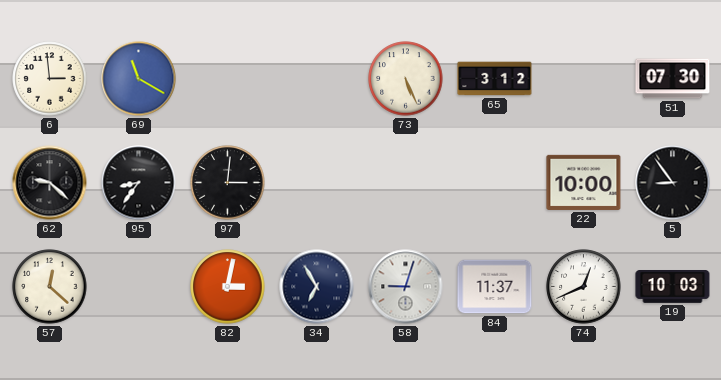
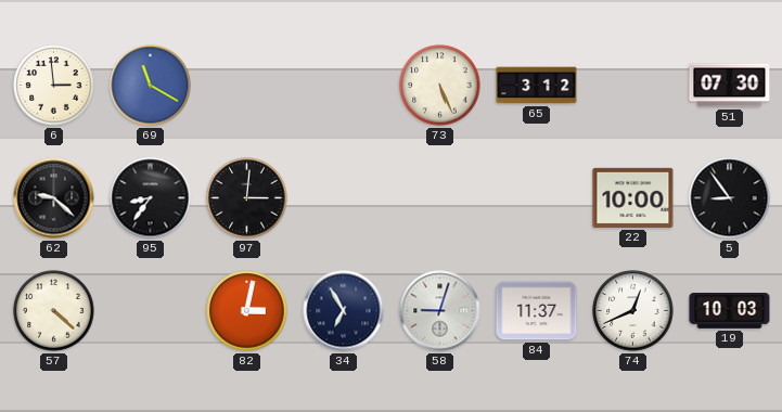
57: 12:22 -> 4:22 (54, 311)
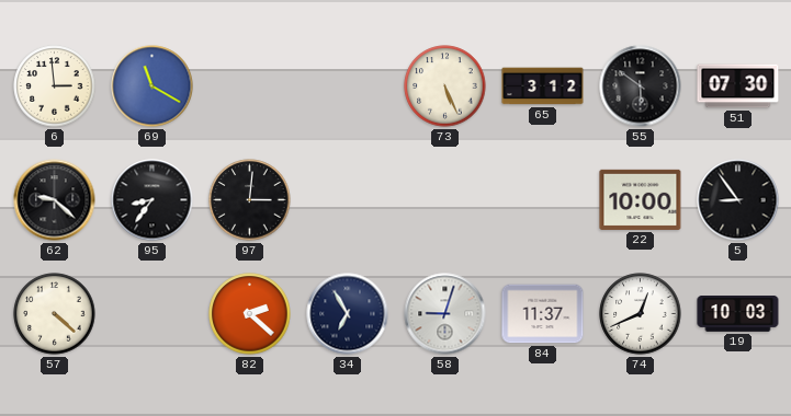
55: none -> 5:51 (641, 86)
82: 3:02 -> 2:22 (250, 314)
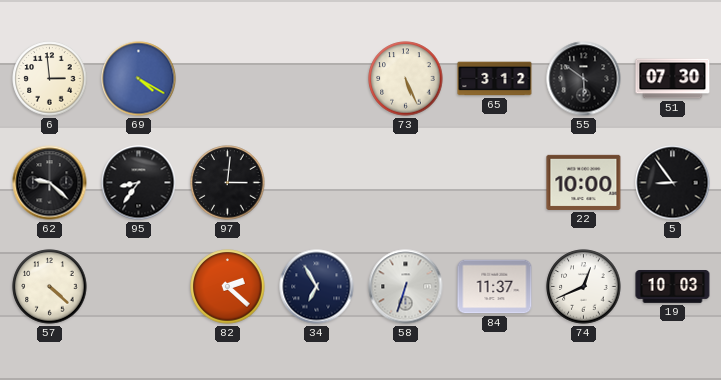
69: 11:20 -> 4:20 (139, 79)
58: 9:03 -> 6:33 (406, 287)
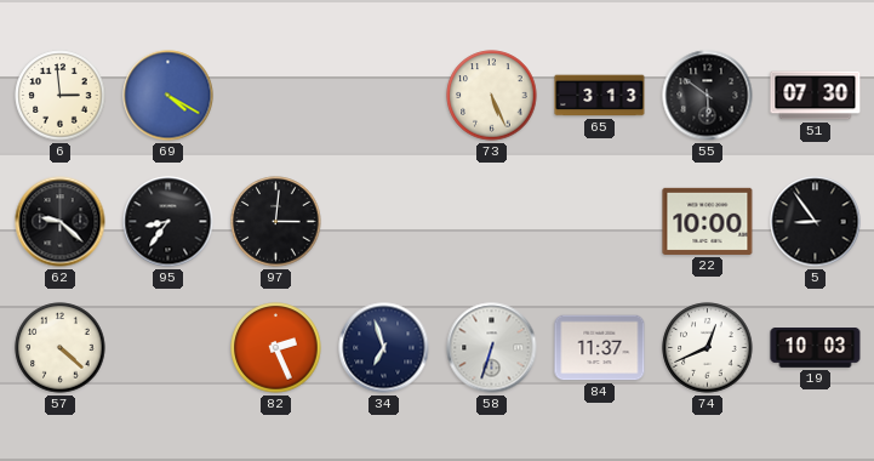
65: 3:12 -> 3:13 (600, 96)
82: 2:22 -> 2:26 (276, 348)
34: 6:55 -> 6:57 (384, 348)
